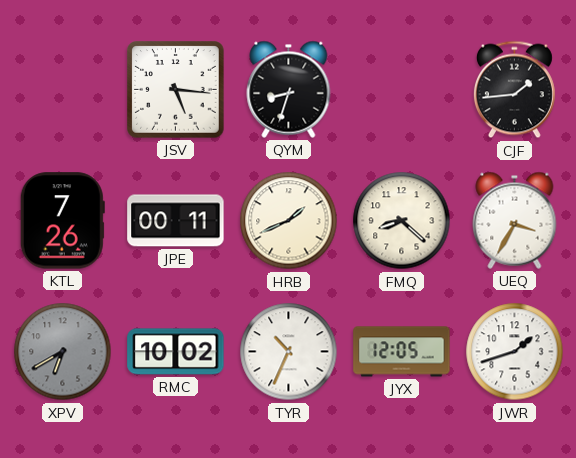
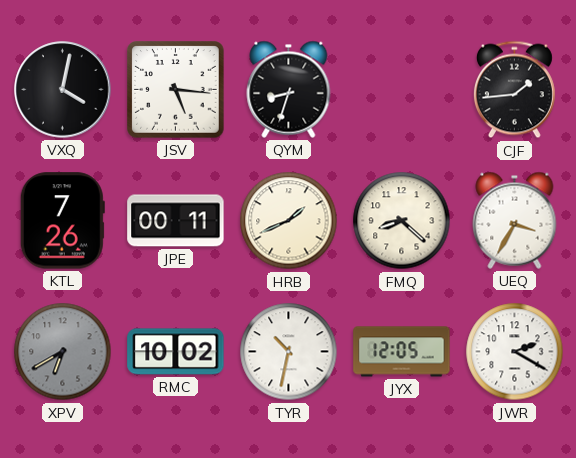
VXQ: none -> 4:02 (63, 90)
TYR: 10:34 -> 10:32 (289, 352)
JWR: 1:42 -> 2:20 (515, 352)
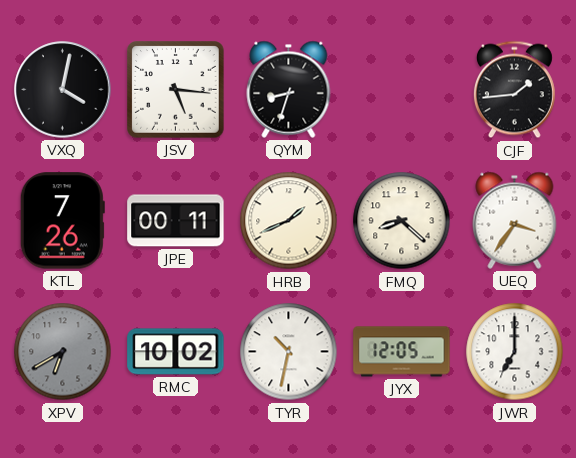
UEQ: 3:35 -> 3:36 (515, 220)
JWR: 2:20 -> 7:00 (515, 352)
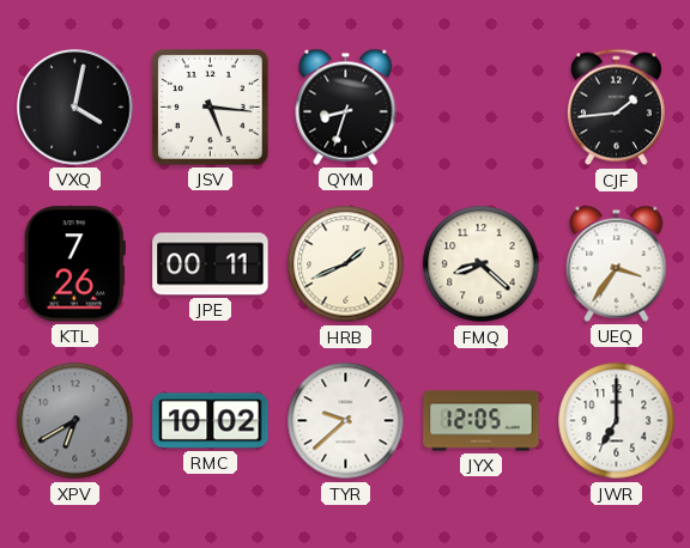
TYR: 10:32 -> 9:38 (346, 421)
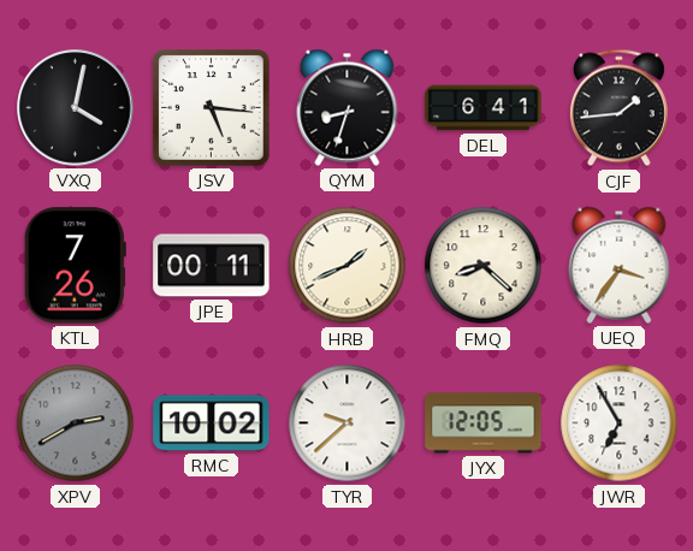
DEL: none -> 6:41 (484, 108)
XPV: 6:40 -> 2:40 (76, 423)
JWR: 7:00 -> 6:55 (620, 423)
